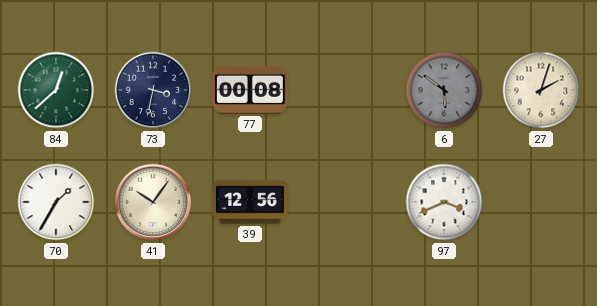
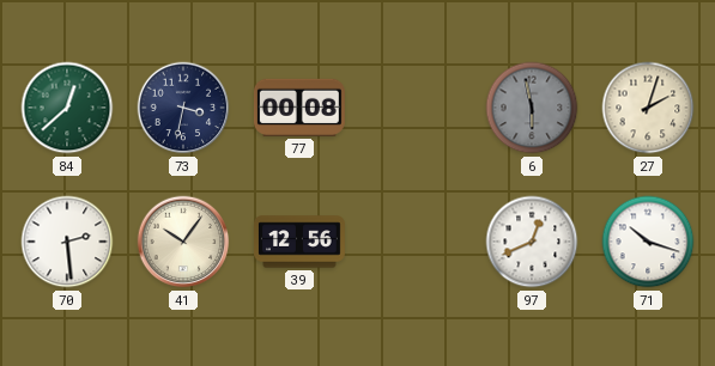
6: 5:51 -> 5:58 (532, 108)
70: 1:35 -> 2:29 (67, 242)
97: 3:41 -> 12:41 (532, 242)
71: none -> 10:18 (648, 242)
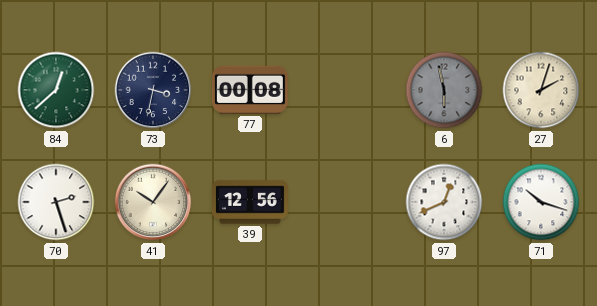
70: 2:29 -> 2:27 (56, 202)
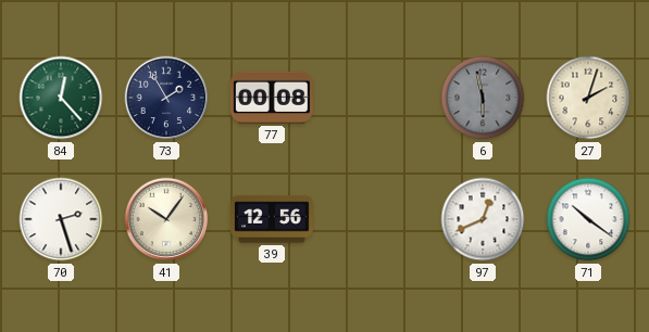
84: 12:38 -> 12:23 (61, 98)
73: 3:32 -> 1:55 (166, 98)
71: 10:18 -> 10:21 (588, 219)
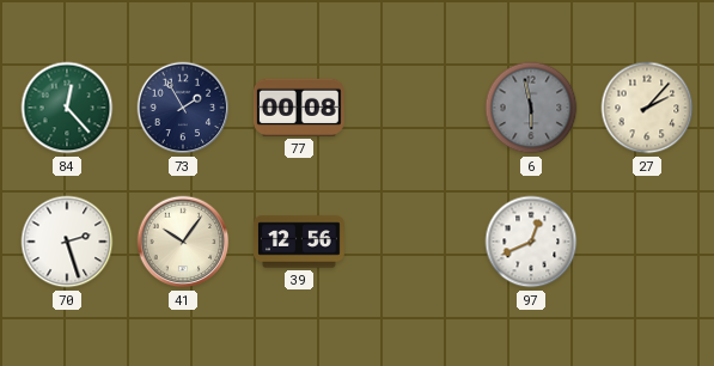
27: 2:03 -> 2:07 (647, 108)
71: 10:21 -> none (588, 219)
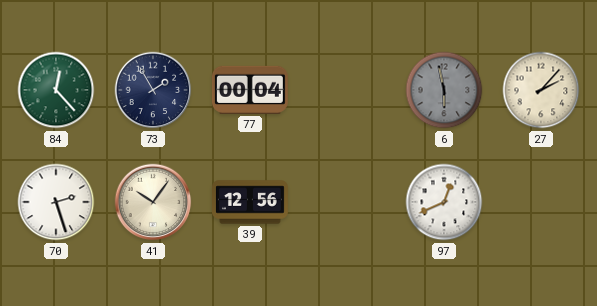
77: 00:08 -> 00:04 (250, 90)
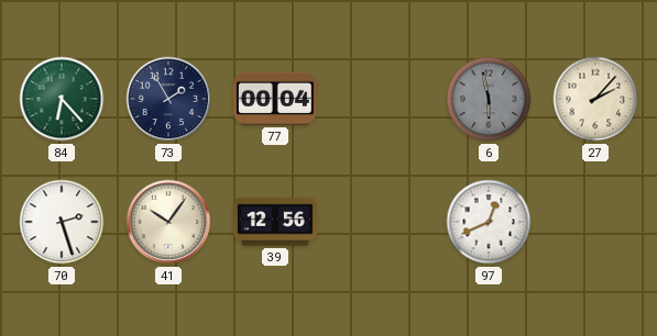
84: 12:23 -> 6:23 (62, 99)
